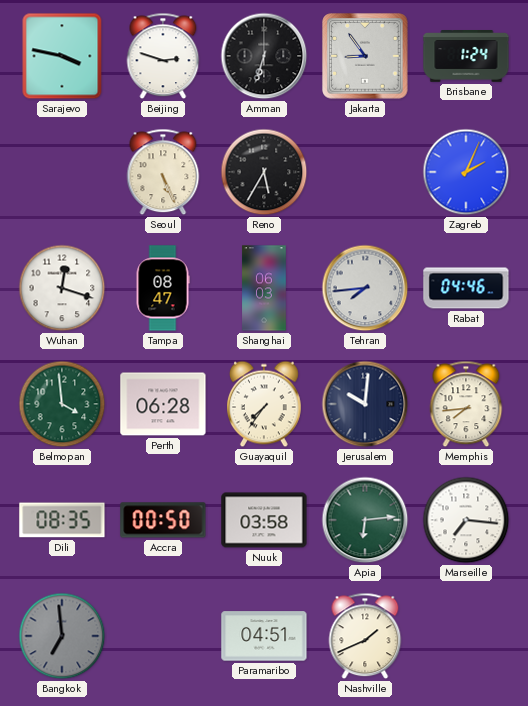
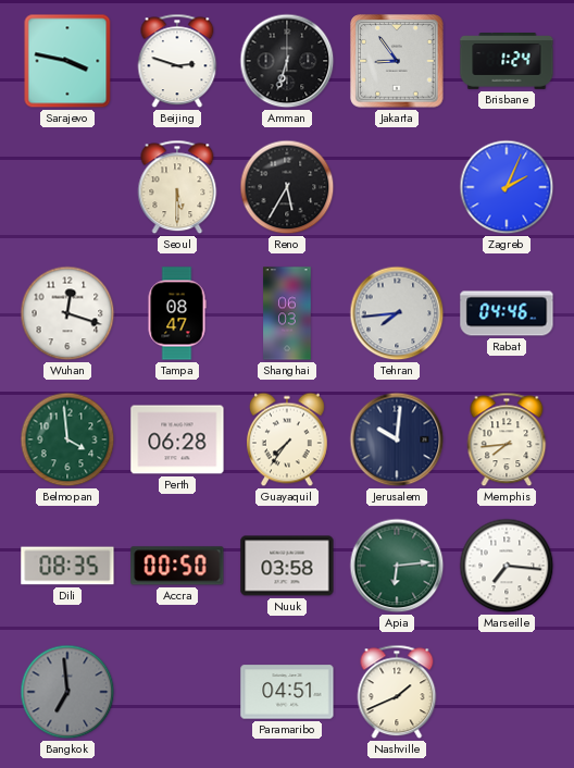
Seoul: 5:26 -> 5:30 (177, 187)
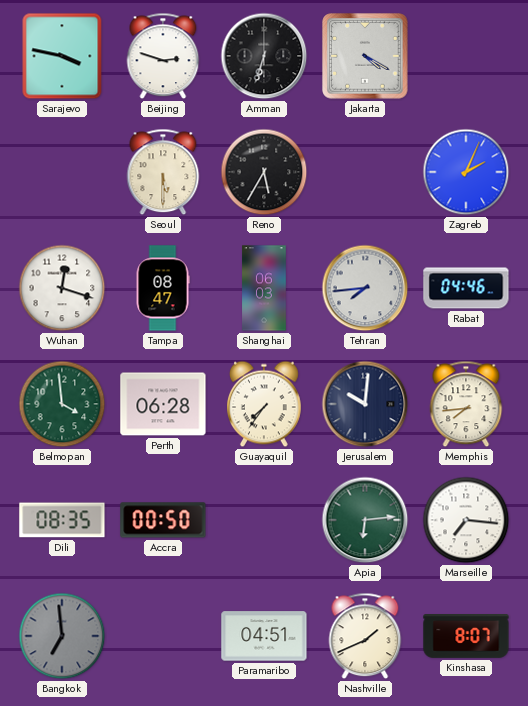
Jakarta: 8:54 -> 4:20 (365, 56)
Brisbane: 1:24 -> none (507, 61)
Nuuk: 03:58 -> none (287, 566)
Kinshasa: none -> 8:07 (466, 637)
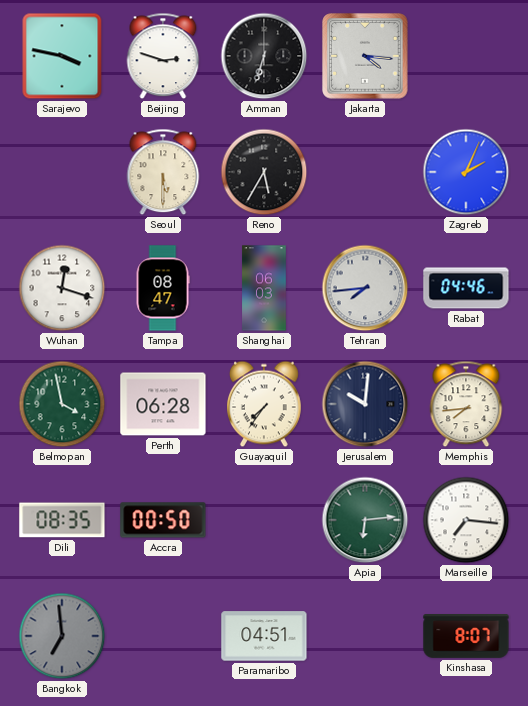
Jakarta: 4:20 -> 4:16 (365, 56)
Belmopan: 3:59 -> 3:58 (62, 404)
Nashville: 1:41 -> none (365, 636)
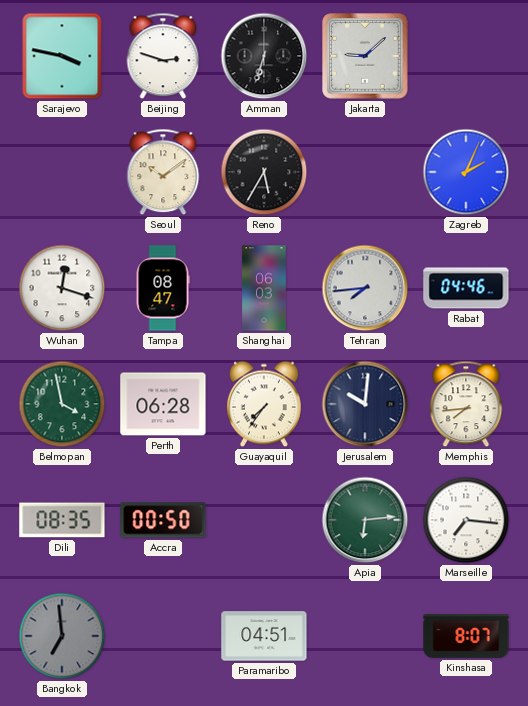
Jakarta: 4:16 -> 9:08 (365, 56)
Seoul: 5:30 -> 10:09 (163, 172)
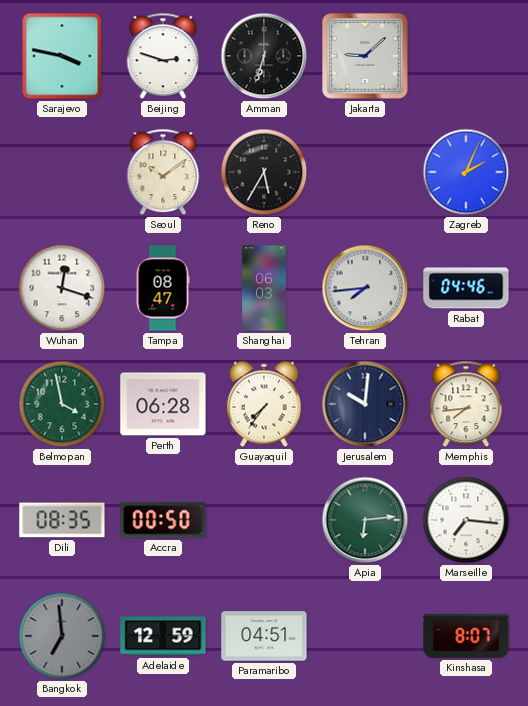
Adelaide: none -> 12:59 (163, 636)
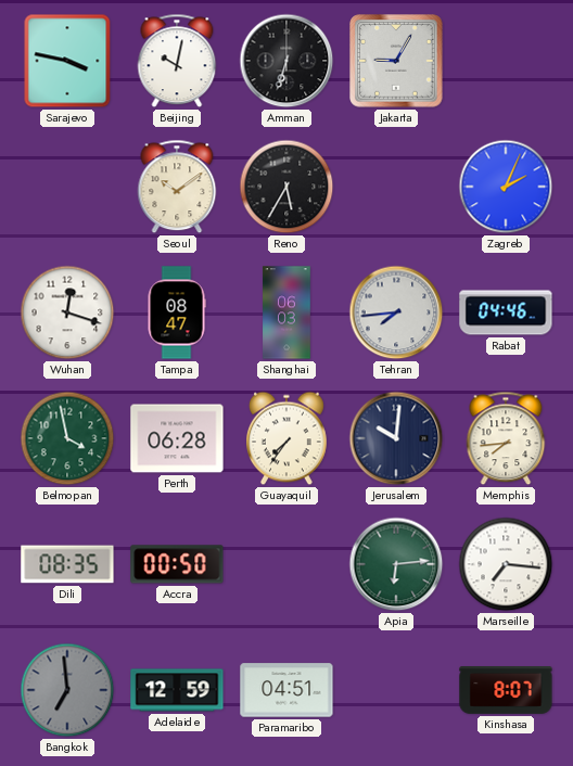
Beijing: 2:48 -> 10:02 (177, 61)
Jakarta: 9:08 -> 9:05 (396, 61)
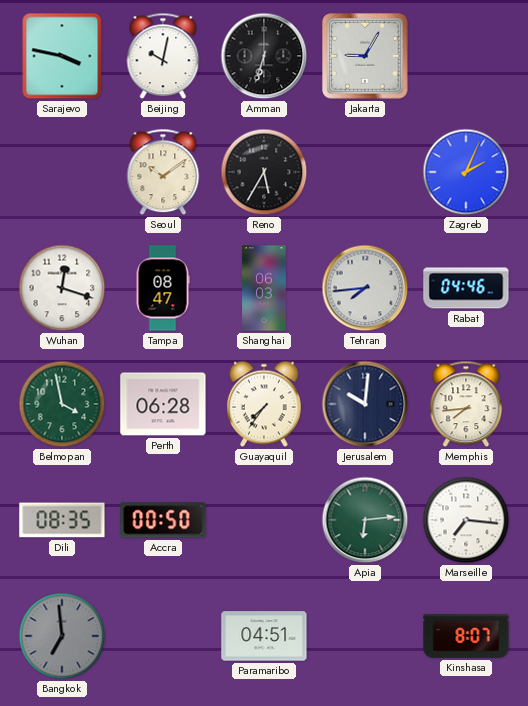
Adelaide: 12:59 -> none (177, 690)
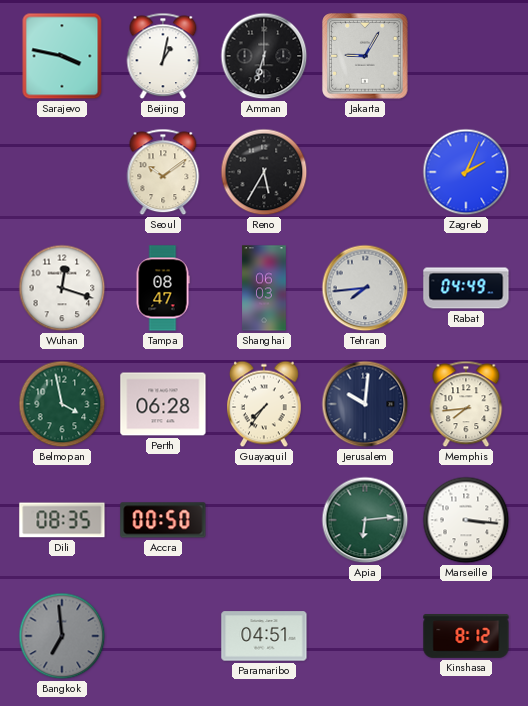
Beijing: 10:02 -> 1:02 (163, 56)
Rabat: 04:46 -> 04:49 (466, 288)
Marseille: 7:16 -> 3:16 (466, 520)
Kinshasa: 8:07 -> 8:12 (466, 637)
